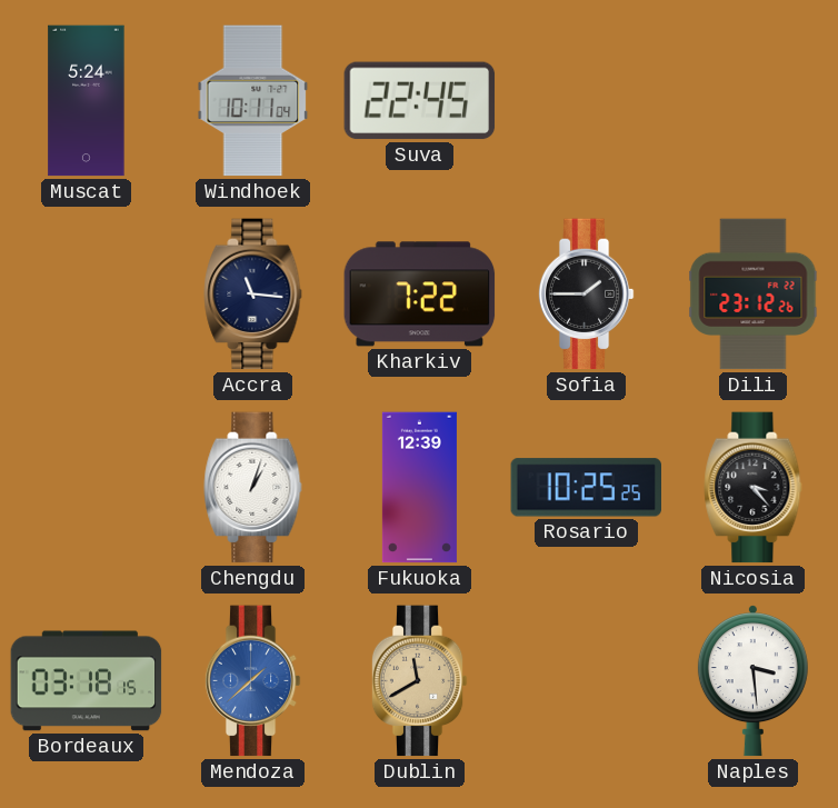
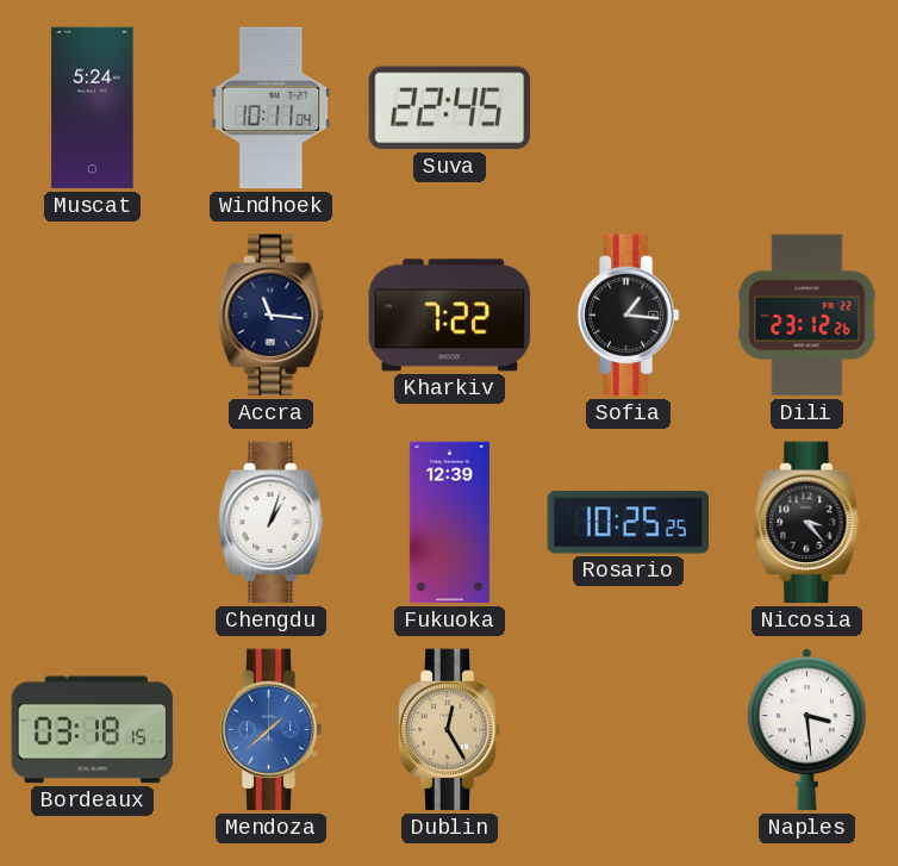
Sofia: 1:45 -> 1:16 (628, 316)
Dublin: 11:40 -> 12:25 (449, 730)
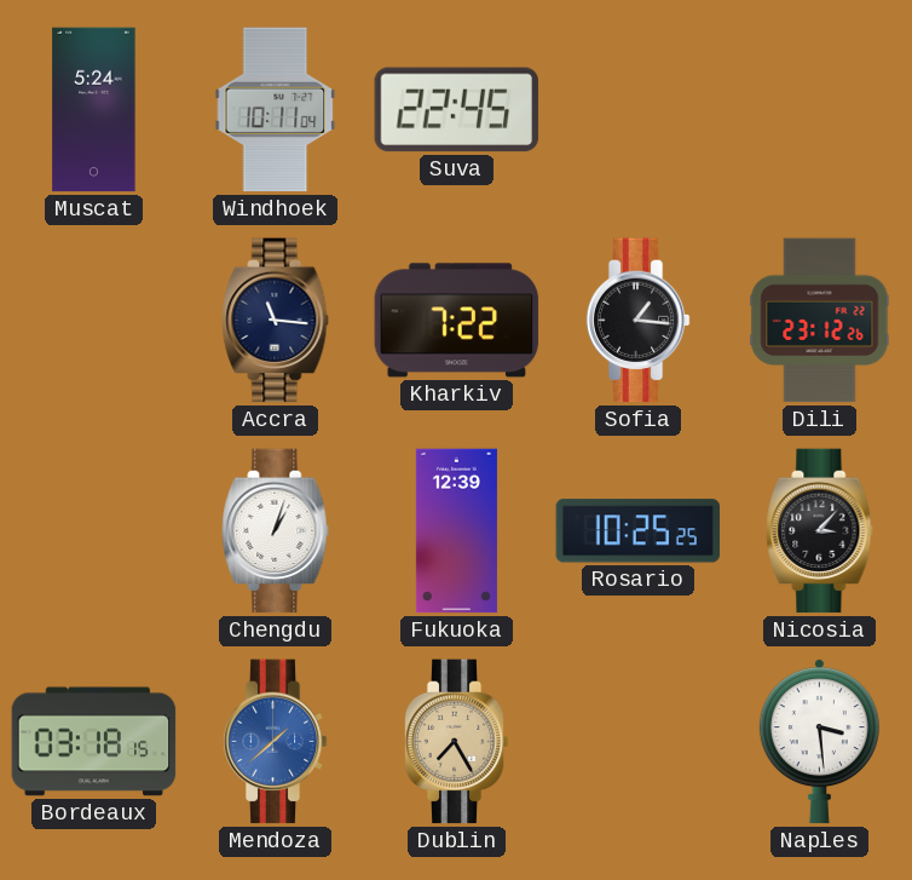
Nicosia: 3:23 -> 3:07 (820, 531)
Dublin: 12:25 -> 7:25 (456, 742)
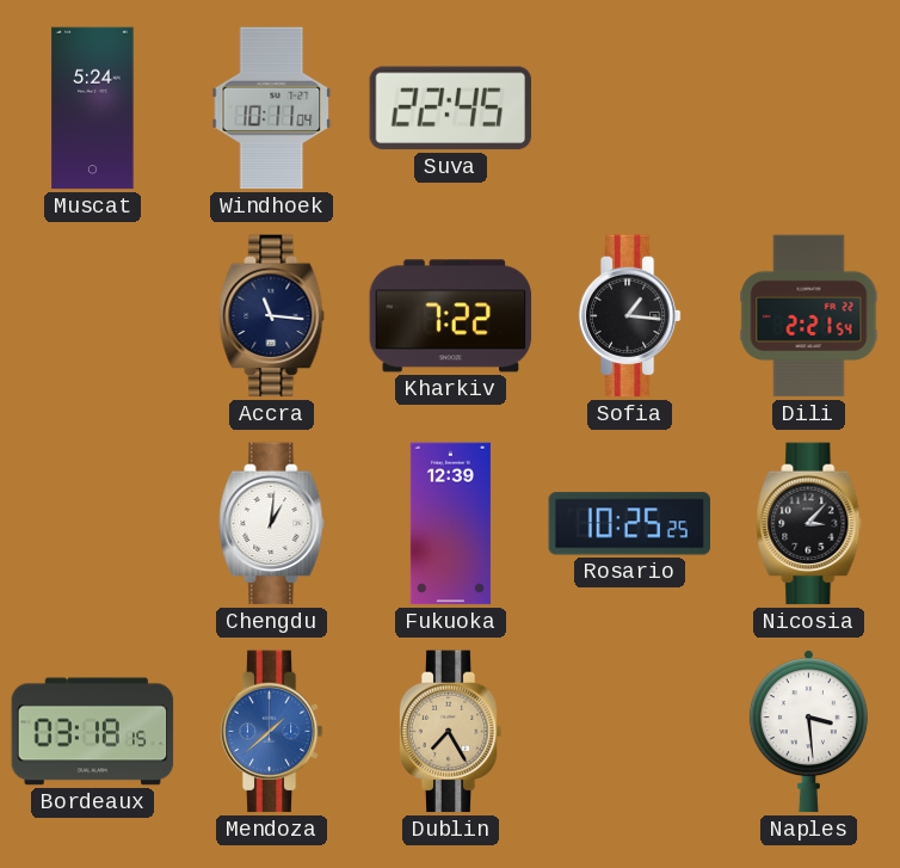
Dili: 23:12 -> 2:21 (809, 316)
Chengdu: 1:03 -> 1:01 (272, 524)
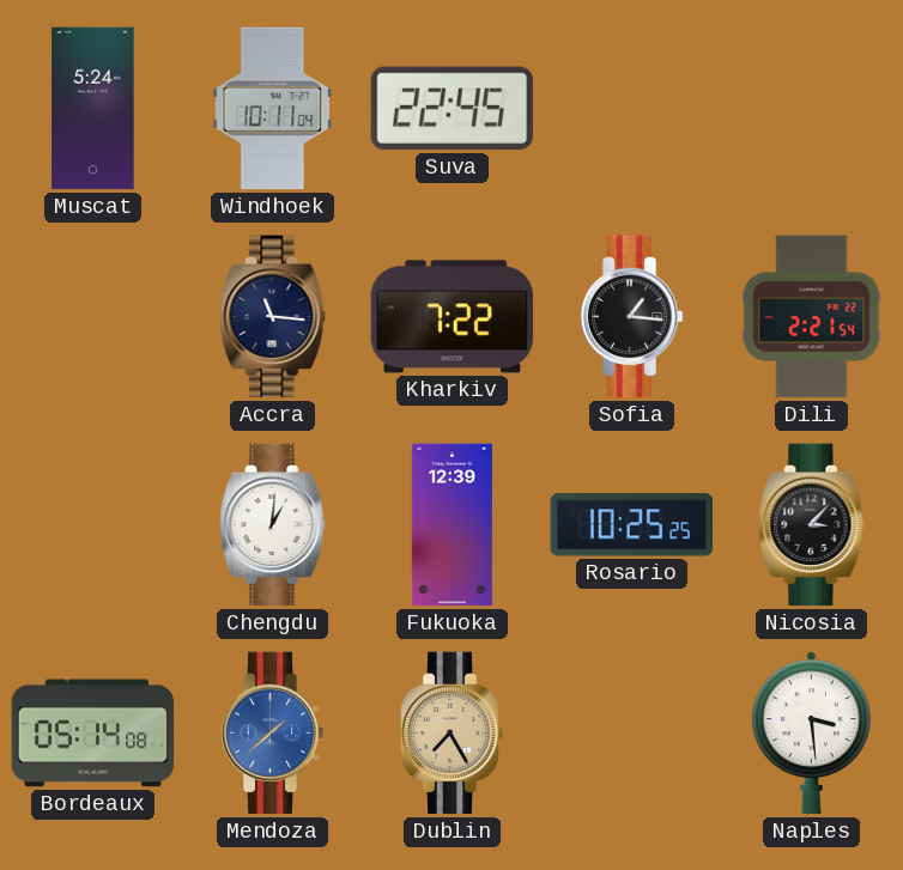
Bordeaux: 03:18 -> 05:14 (93, 734)
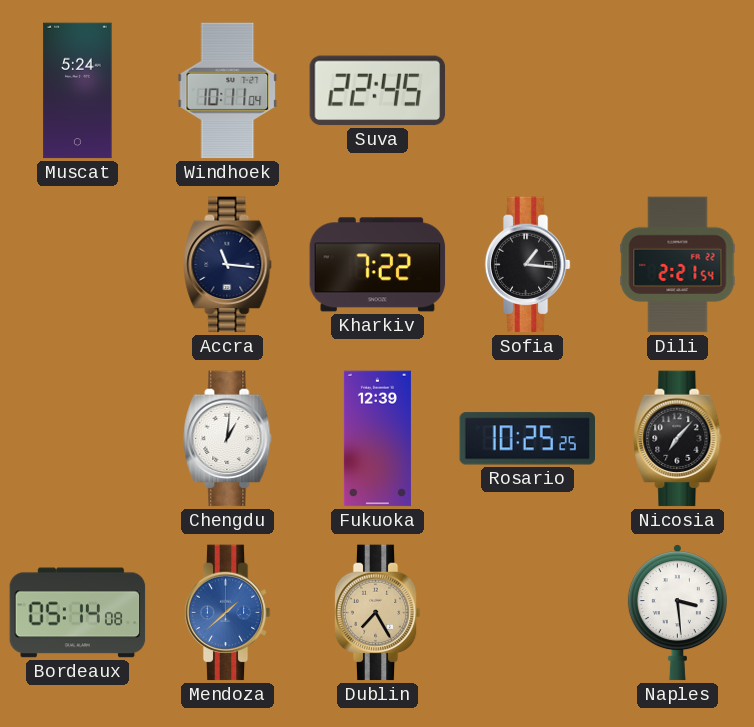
Nicosia: 3:07 -> 7:07 (678, 439)
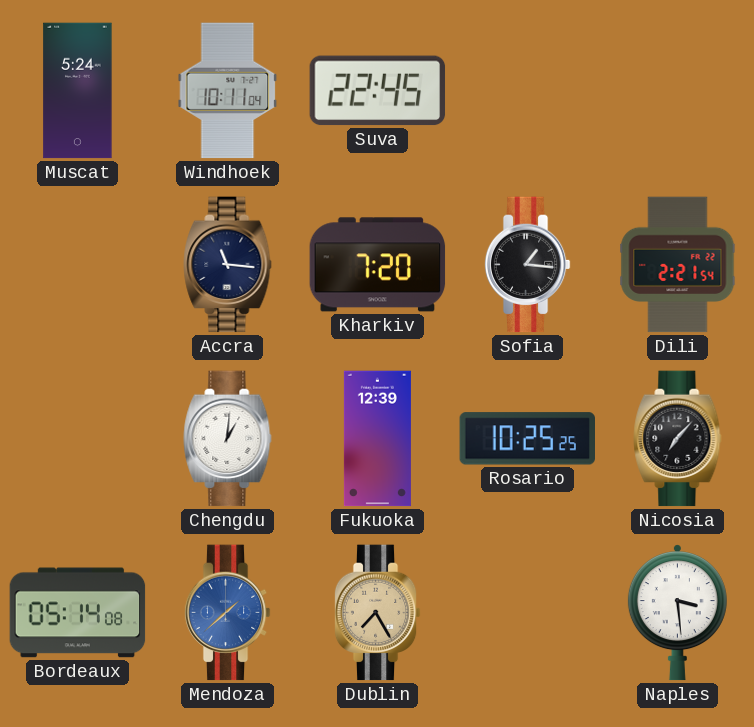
Kharkiv: 7:22 -> 7:20 (378, 265)
